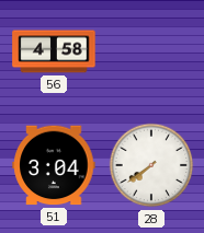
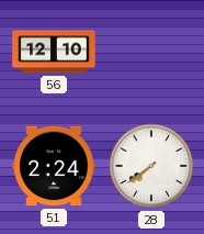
56: 4:58 -> 12:10 (54, 52)
51: 3:04 -> 2:24 (54, 166)
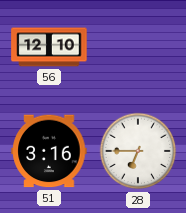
51: 2:24 -> 3:16 (49, 151)
28: 7:39 -> 6:45 (138, 151)
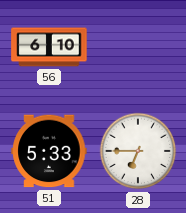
56: 12:10 -> 6:10 (49, 47)
51: 3:16 -> 5:33 (49, 151)
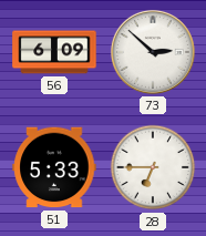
56: 6:10 -> 6:09 (54, 52)
73: none -> 2:52 (153, 52)
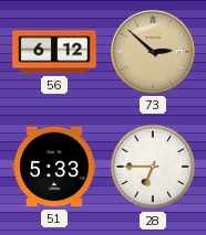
56: 6:09 -> 6:12 (54, 52)
73 dial: white -> champagne (153, 52)
